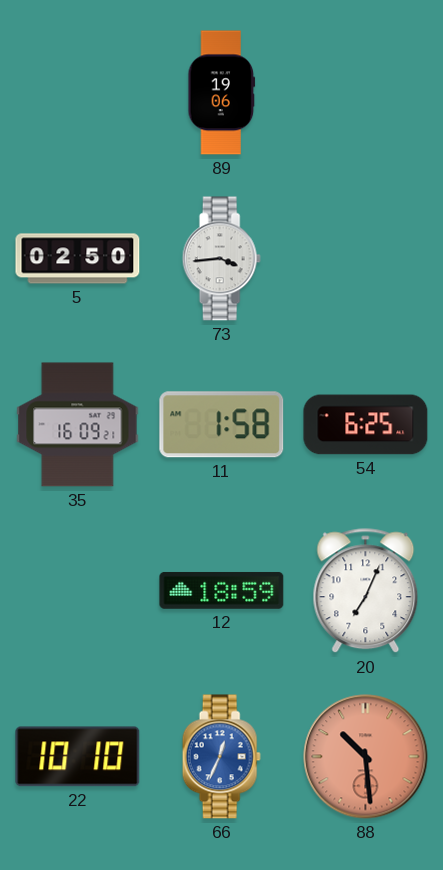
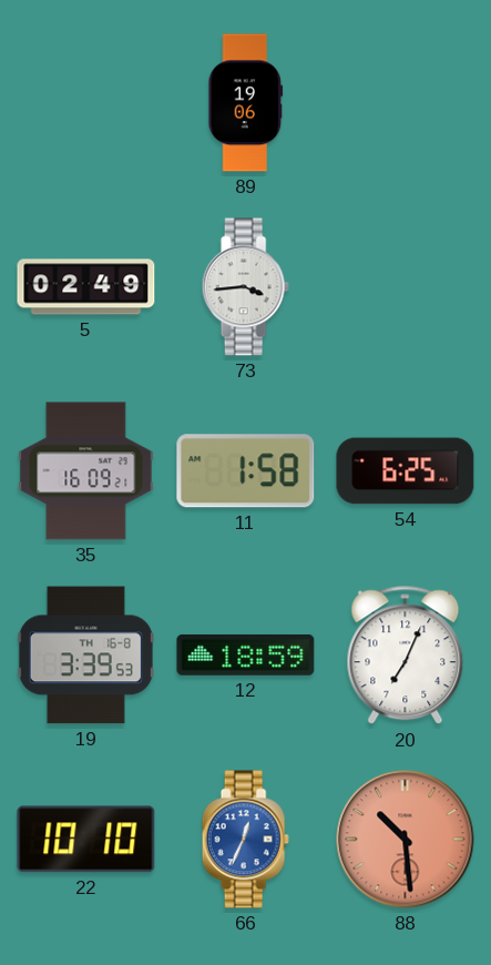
5: 02:50 -> 02:49 (86, 287)
19: none -> 3:39 (85, 656)
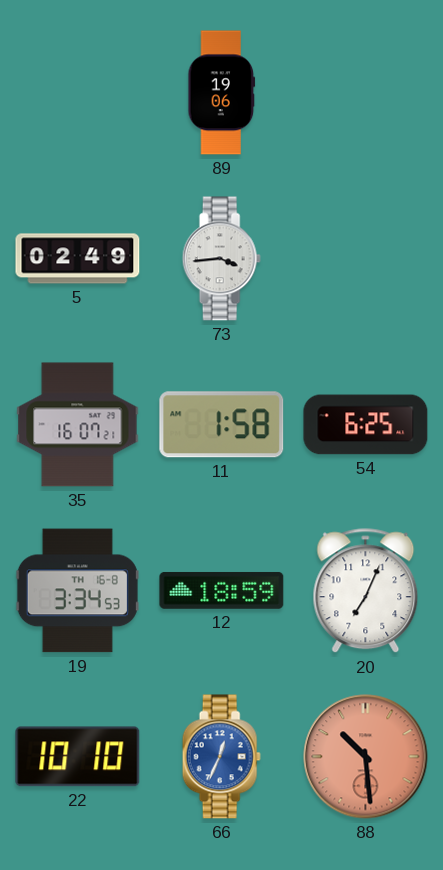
35: 16:09 -> 16:07 (78, 425)
19: 3:39 -> 3:34 (77, 591)
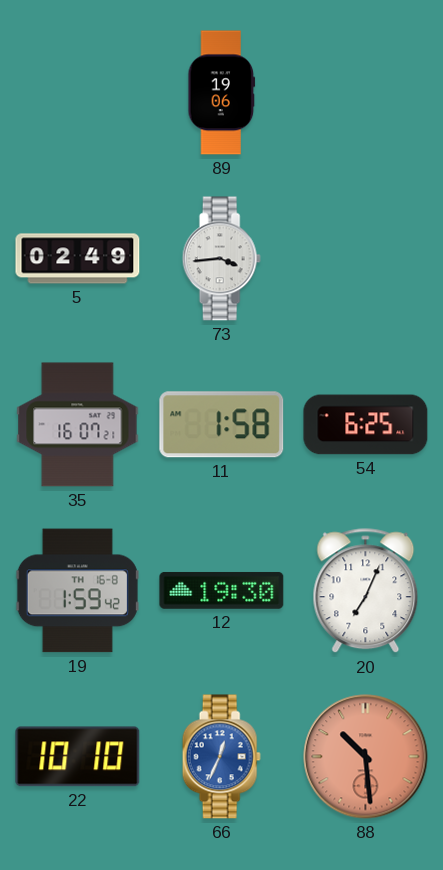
19: 3:34 -> 1:59 (77, 591)
12: 18:59 -> 19:30 (222, 590)
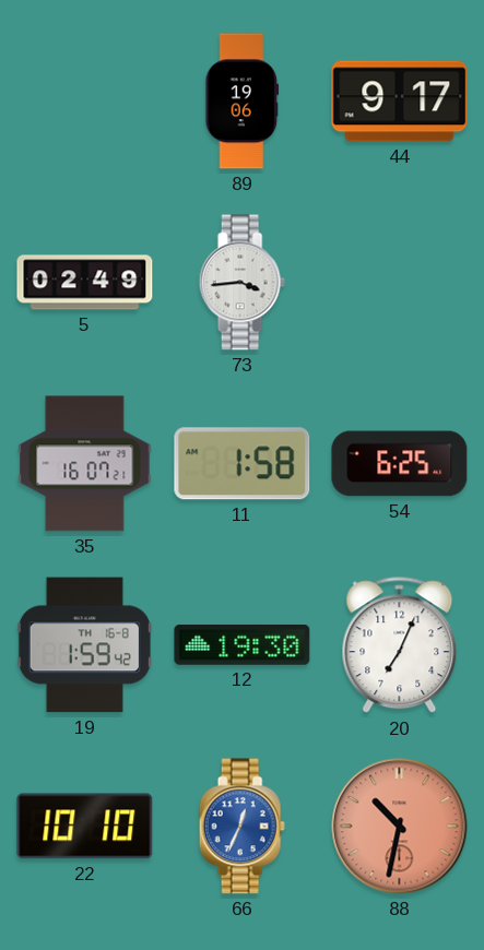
44: none -> 9:17 (400, 102)
88: 10:29 -> 10:32 (400, 827)
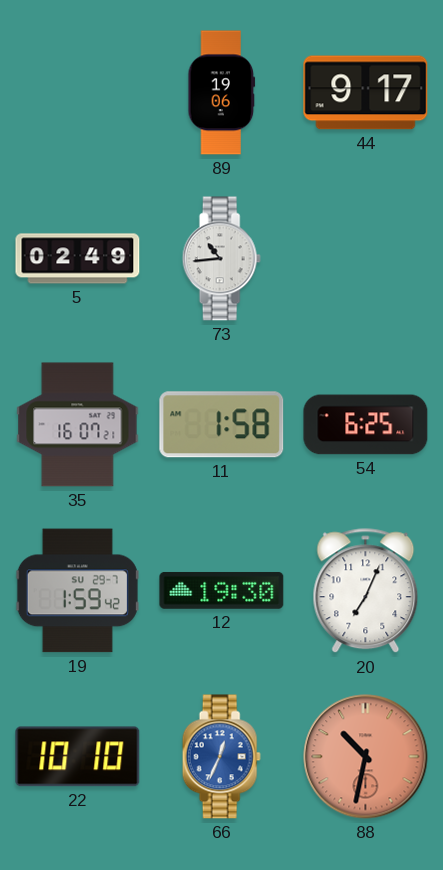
73: 3:44 -> 10:44 (221, 259)
19 date: TH 16-8 -> SU 29-7 (77, 591)
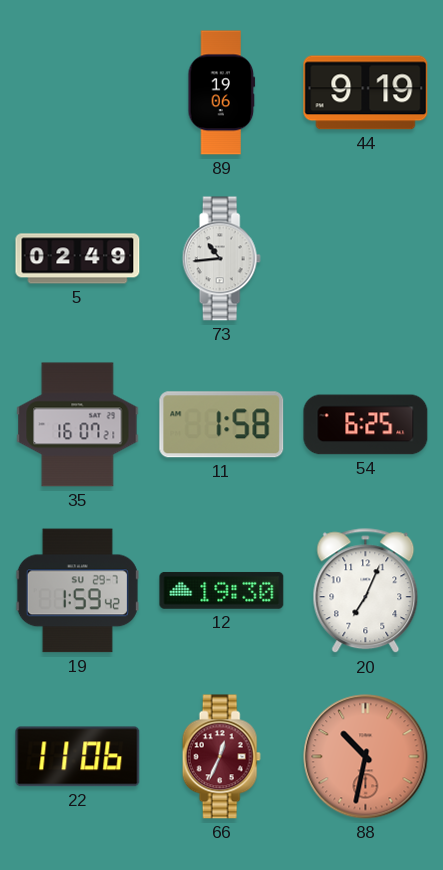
44: 9:17 -> 9:19 (366, 93)
22: 10:10 -> 11:06 (78, 757)
66 dial: blue -> burgundy (221, 757)
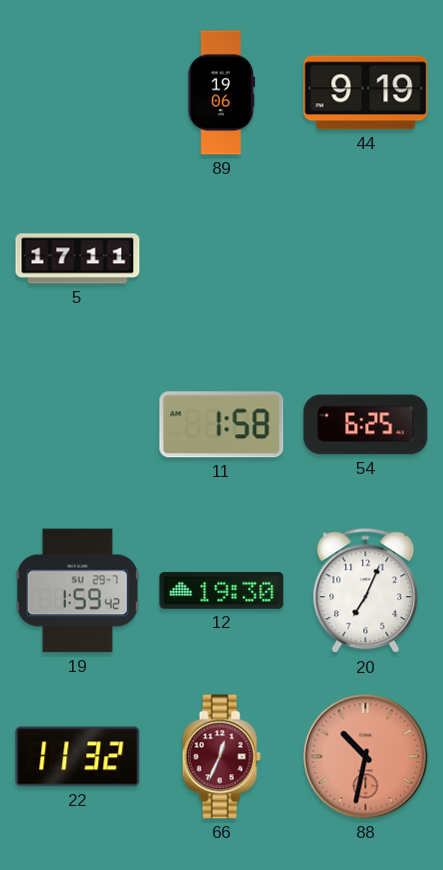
5: 02:49 -> 17:11 (78, 259)
73: 10:44 -> none (221, 259)
35: 16:07 -> none (78, 425)
22: 11:06 -> 11:32 (78, 757)
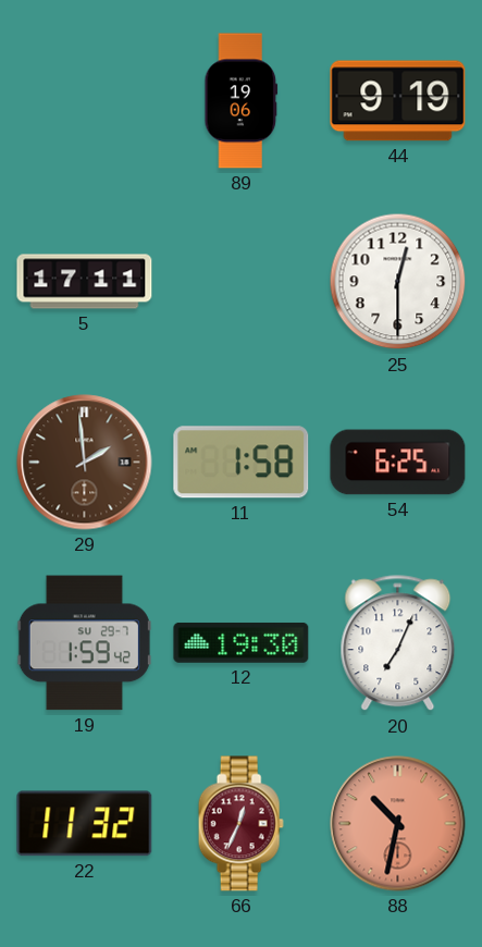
25: none -> 12:30 (398, 282)
29: none -> 1:59 (85, 463)
